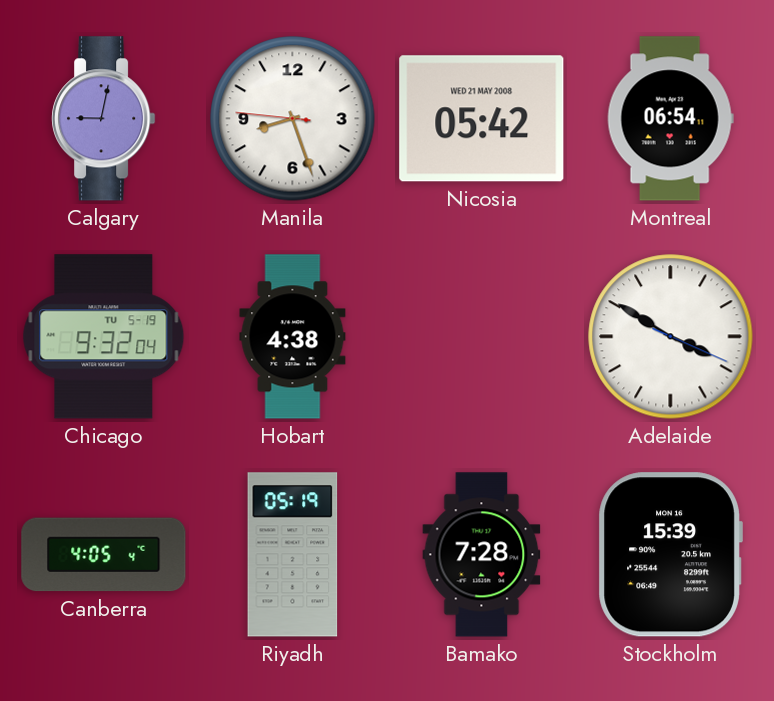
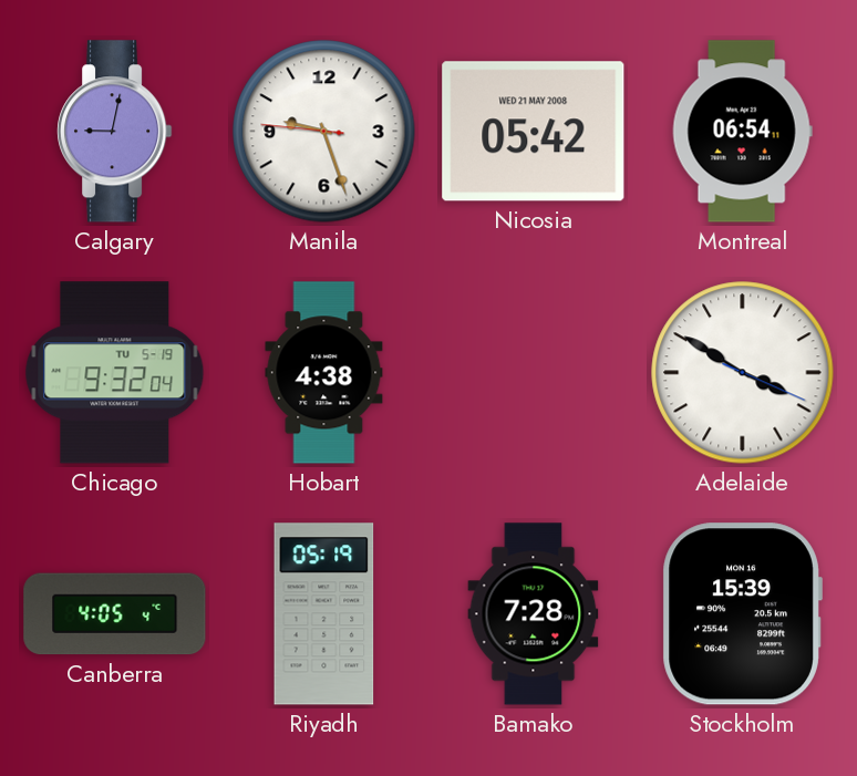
Manila: 8:26 -> 9:26 (324, 132)
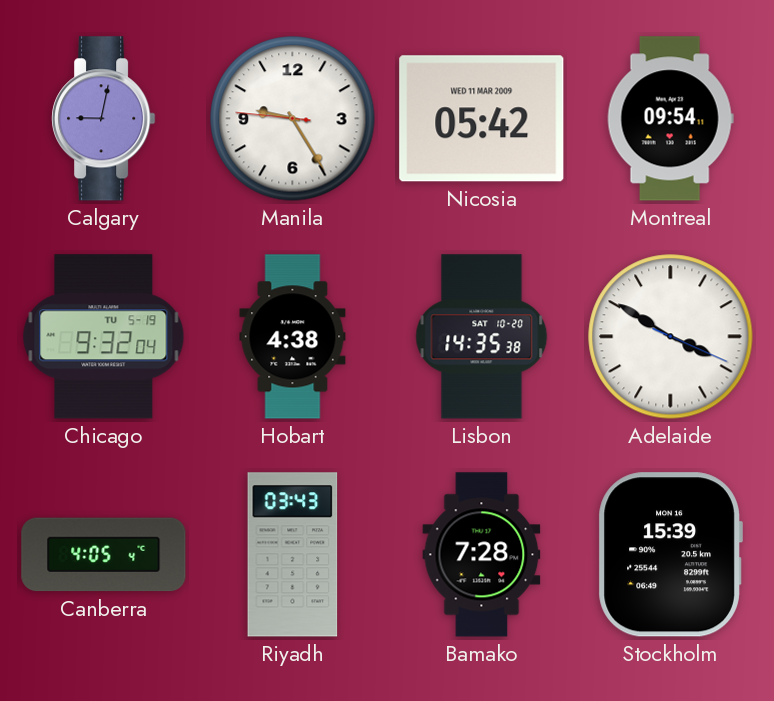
Manila: 9:26 -> 9:24 (293, 119)
Nicosia date: WED 21 MAY 2008 -> WED 11 MAR 2009 (482, 119)
Montreal: 06:54 -> 09:54 (670, 119)
Lisbon: none -> 14:35 (482, 337)
Riyadh: 05:19 -> 03:43 (293, 555)
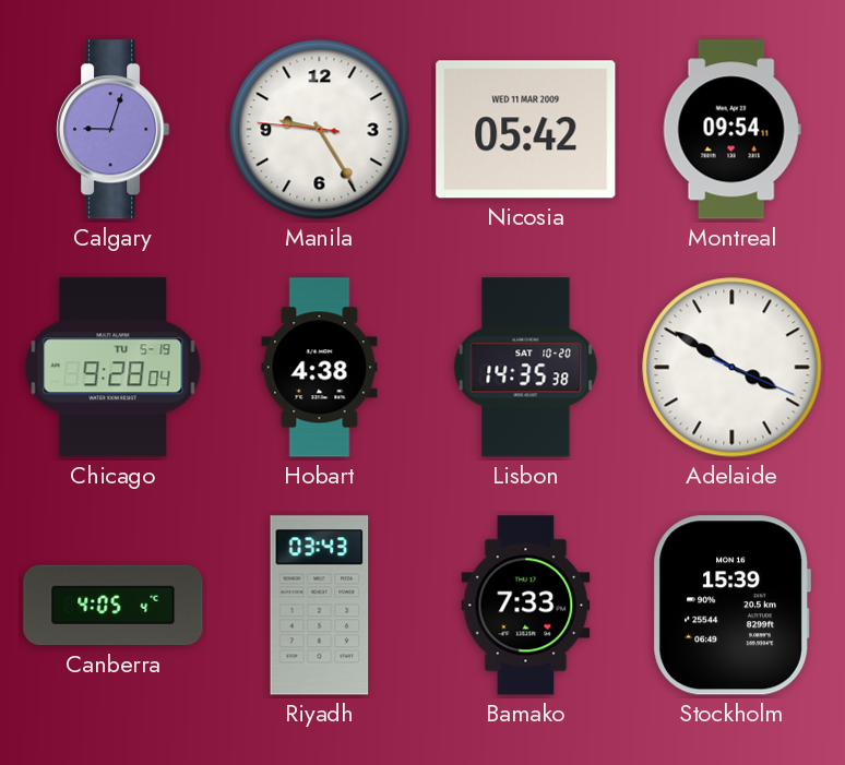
Calgary: 9:02 -> 9:03 (114, 130)
Chicago: 9:32 -> 9:28 (114, 368)
Bamako: 7:28 -> 7:33 (526, 606)
